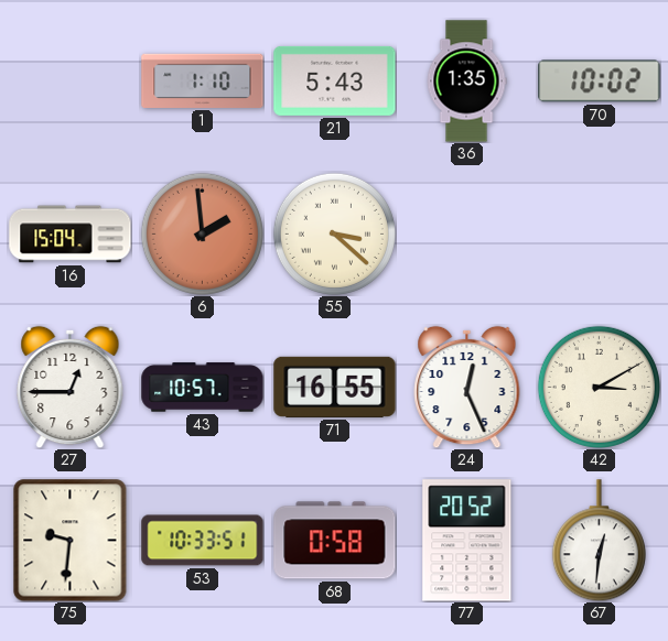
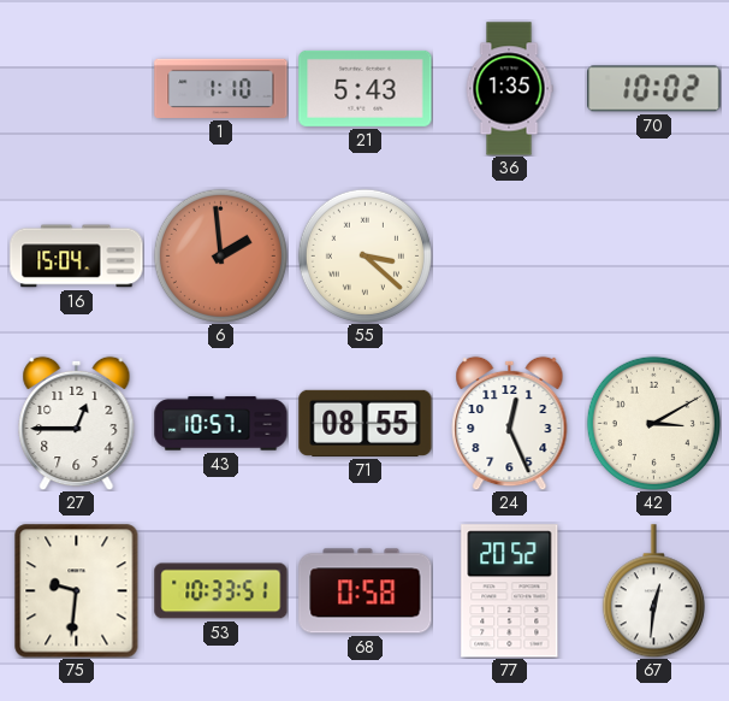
71: 16:55 -> 08:55 (366, 423)
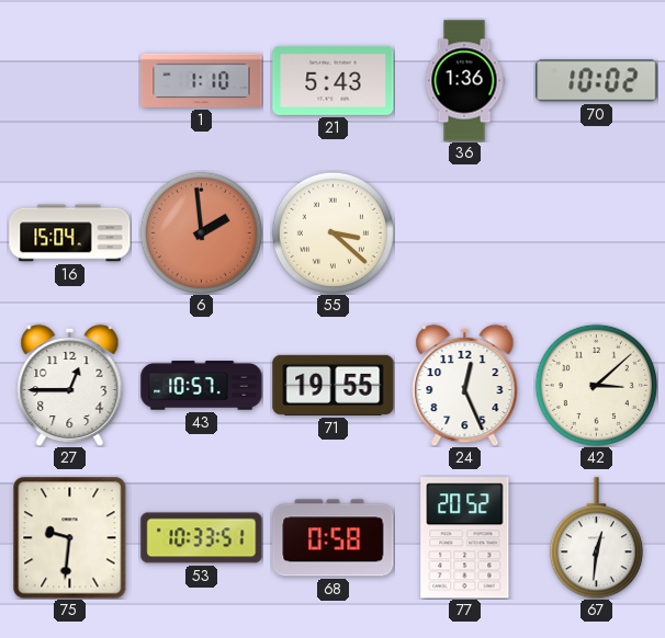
36: 1:35 -> 1:36 (464, 81)
71: 08:55 -> 19:55 (334, 385)
42: 3:10 -> 3:08 (596, 385)
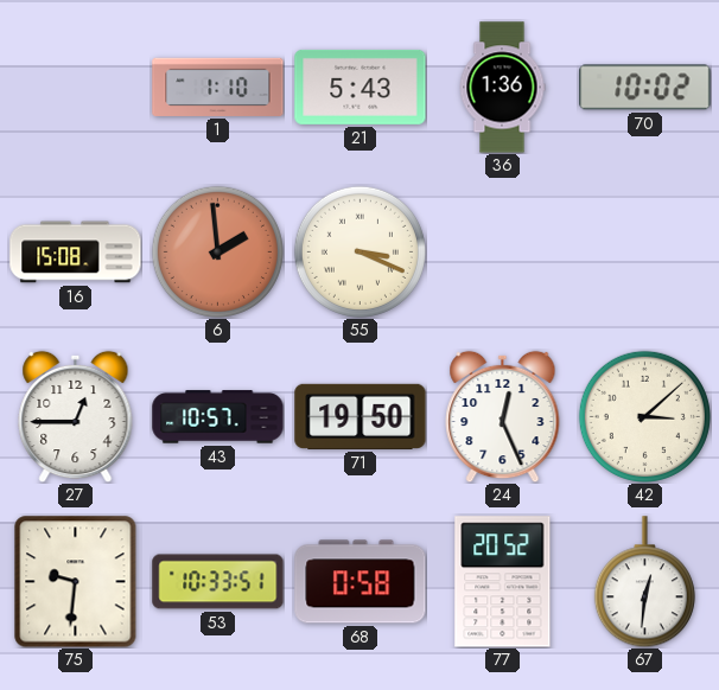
16: 15:04 -> 15:08 (76, 253)
55: 3:22 -> 3:19 (359, 251)
71: 19:55 -> 19:50 (361, 416)
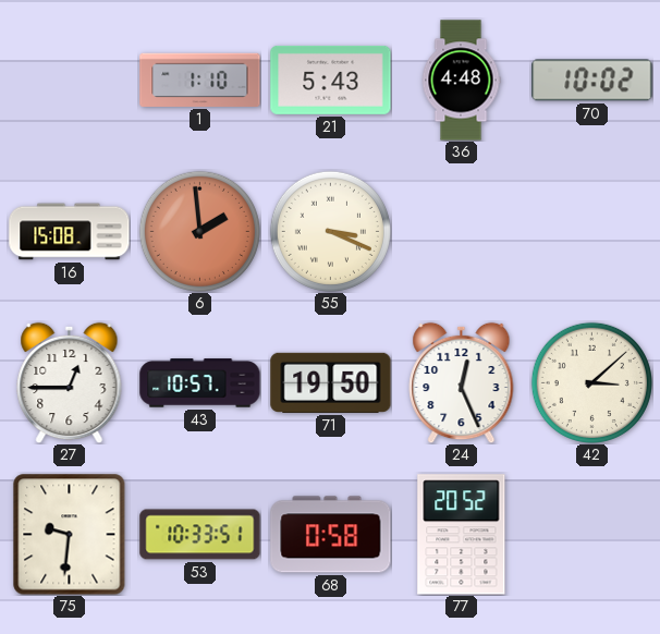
36: 1:36 -> 4:48 (461, 81)
67: 12:31 -> none (644, 582)
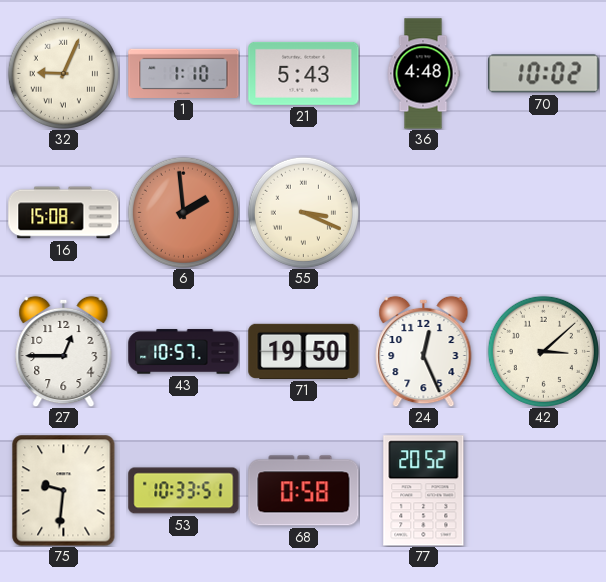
32: none -> 9:04 (63, 73)
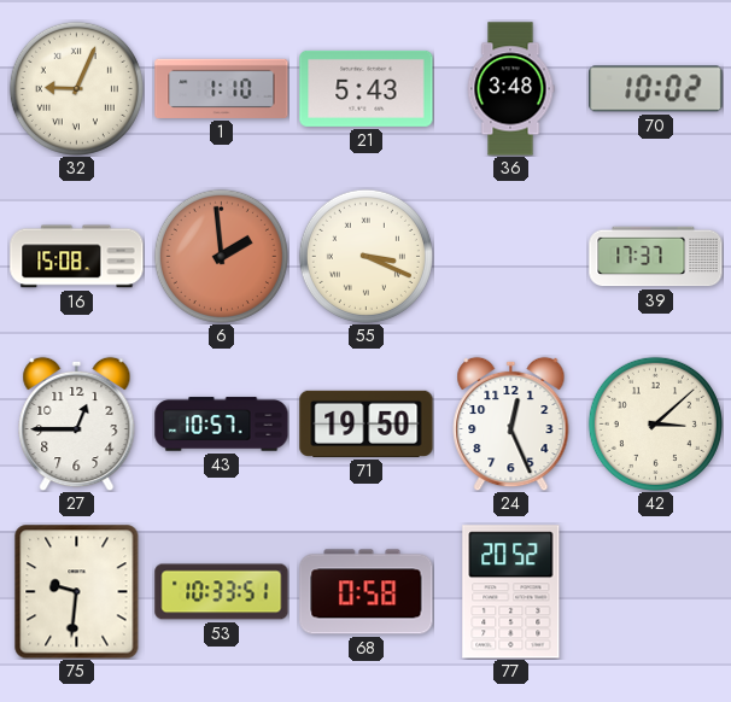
36: 4:48 -> 3:48 (510, 89)
39: none -> 17:37 (656, 257)
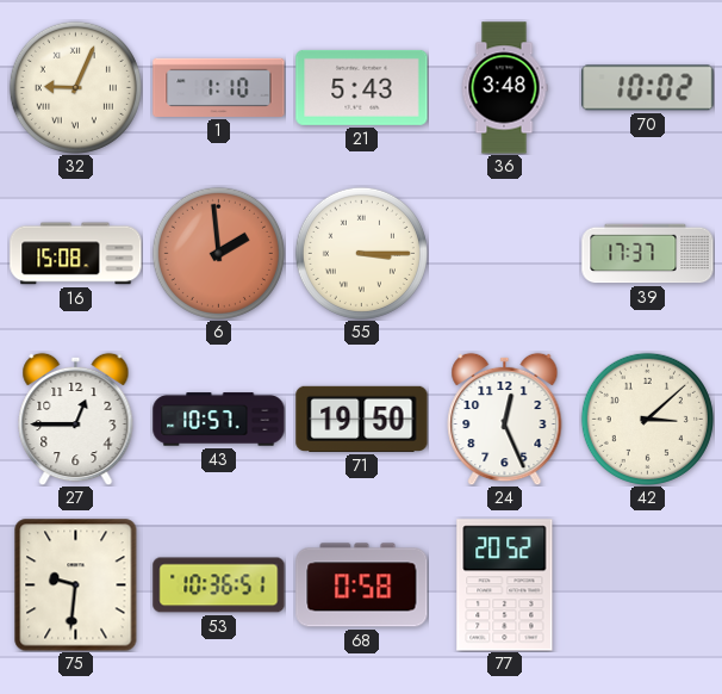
55: 3:19 -> 3:15 (361, 253)
53: 10:33 -> 10:36 (219, 585)
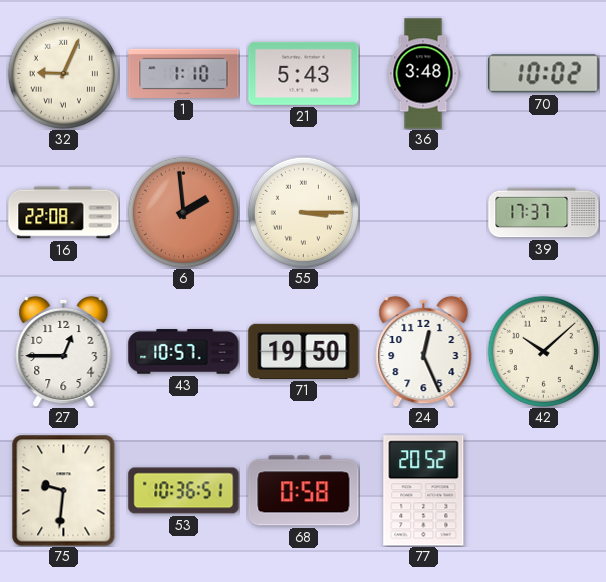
16: 15:08 -> 22:08 (64, 213)
42: 3:08 -> 10:08 (543, 351)
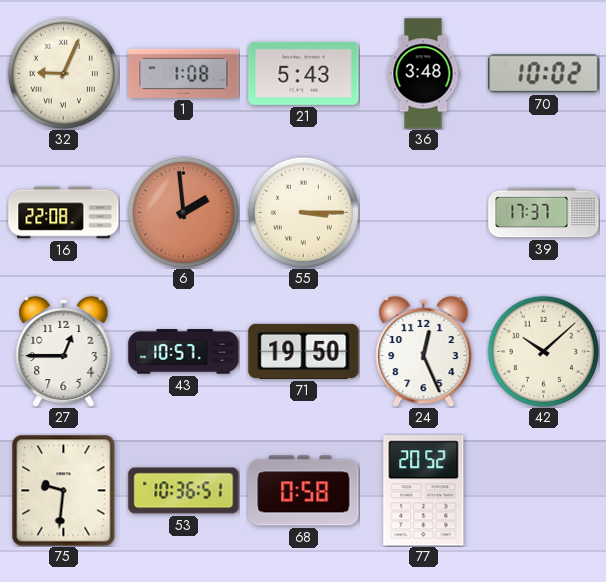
1: 1:10 -> 1:08 (184, 73)
